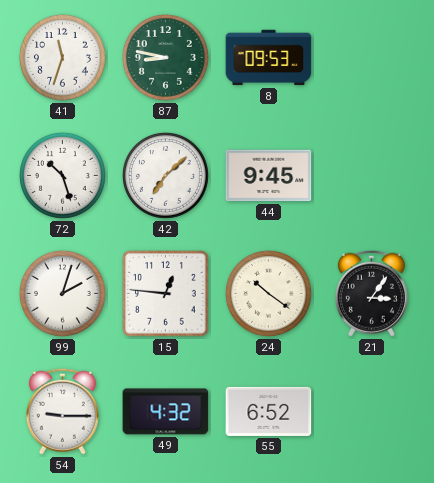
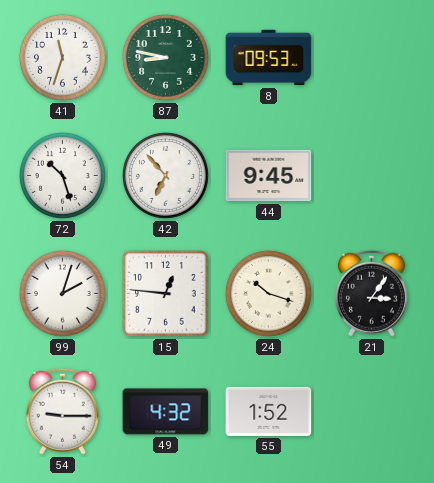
42: 7:08 -> 6:53 (166, 176)
24: 10:21 -> 10:18 (269, 294)
55: 6:52 -> 1:52 (269, 411)
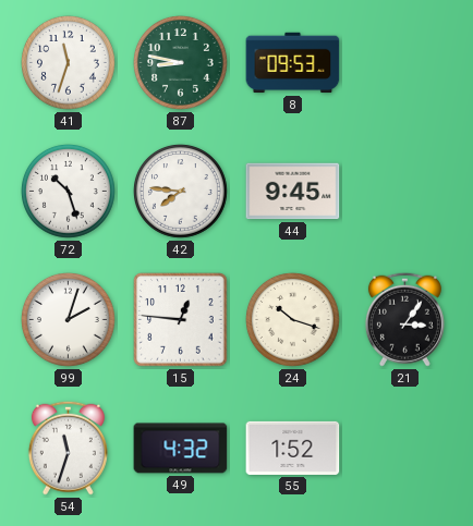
42: 6:53 -> 7:46 (181, 192)
54: 9:15 -> 11:33 (68, 448)
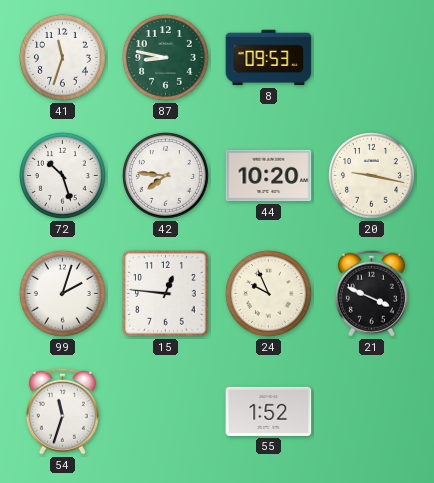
44: 9:45 -> 10:20 (269, 176)
20: none -> 9:17 (372, 176)
24: 10:18 -> 9:56 (269, 294)
21: 3:06 -> 3:49 (371, 293)
49: 4:32 -> none (181, 449)
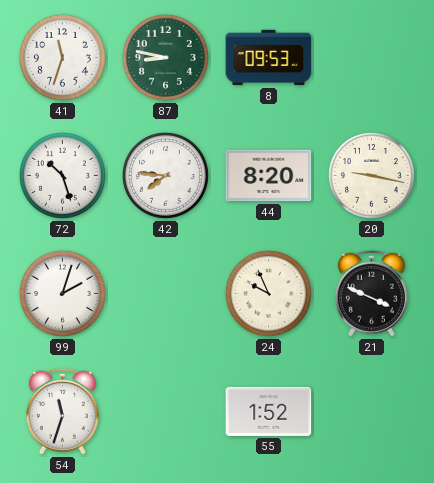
44: 10:20 -> 8:20 (269, 176)
15: 12:46 -> none (166, 294)
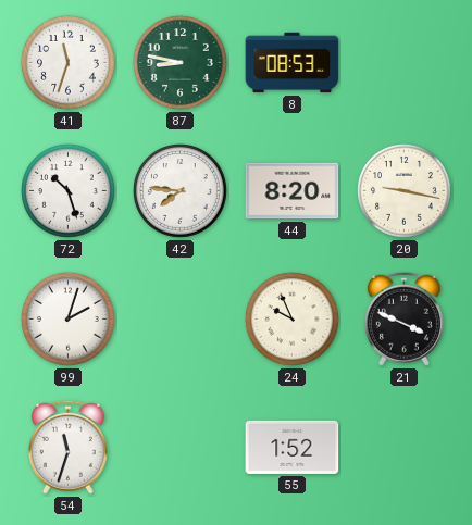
8: 09:53 -> 08:53 (293, 63)
